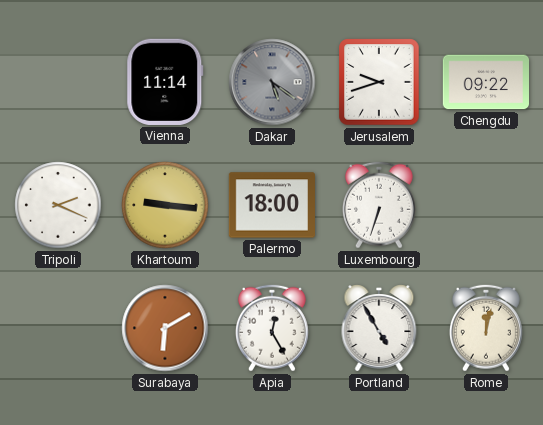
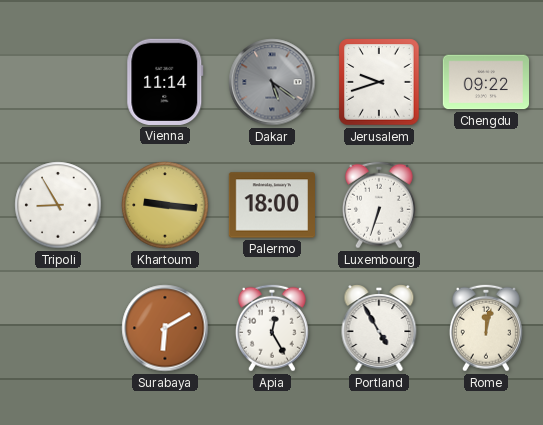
Tripoli: 2:19 -> 8:55 (58, 205)
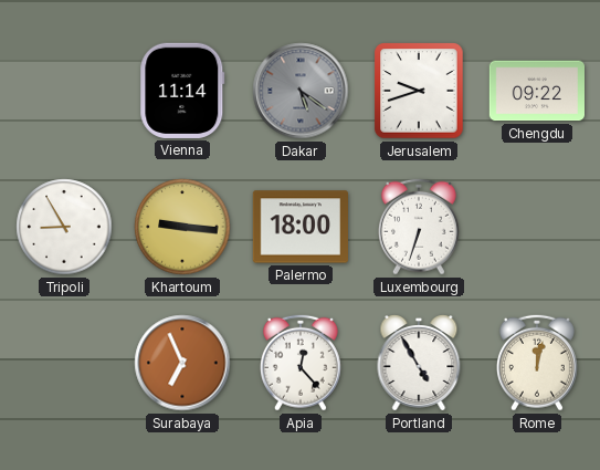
Surabaya: 6:10 -> 6:56 (182, 363)
Apia: 12:25 -> 12:23 (301, 363)
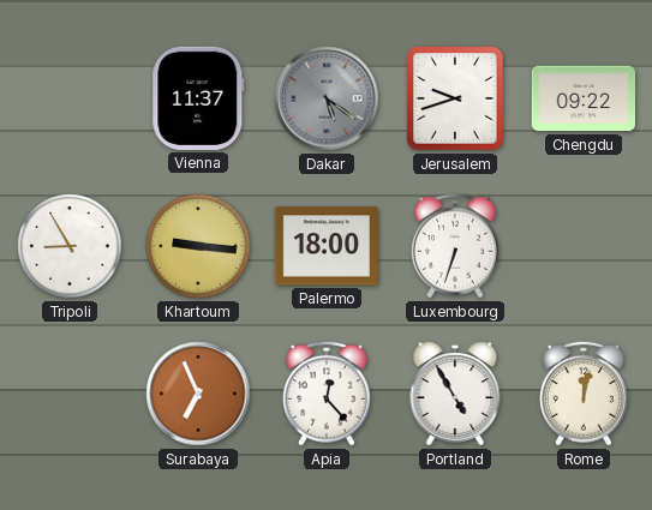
Vienna: 11:14 -> 11:37 (198, 98)
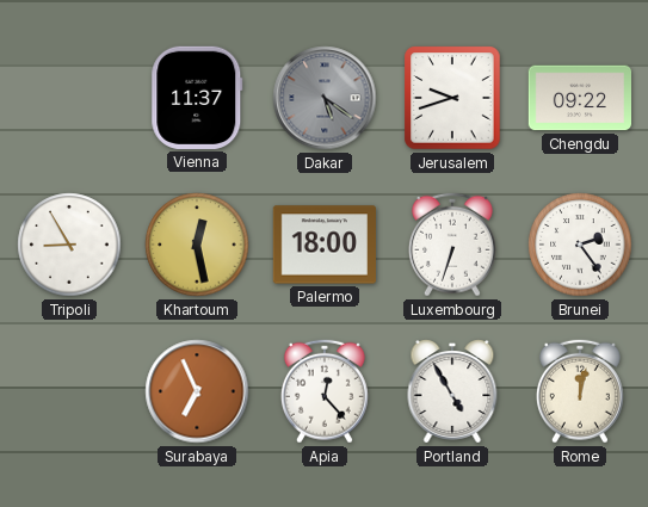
Khartoum: 9:16 -> 12:28 (197, 245)
Brunei: none -> 2:24 (580, 245)
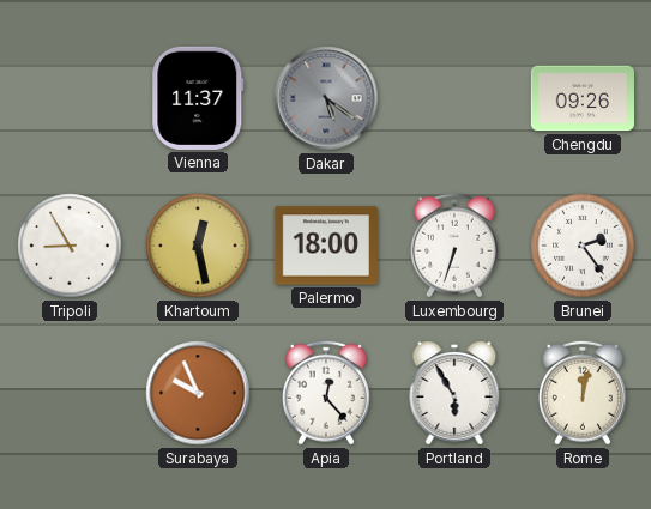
Jerusalem: 9:42 -> none (452, 98)
Chengdu: 09:22 -> 09:26 (581, 98)
Surabaya: 6:56 -> 9:56 (198, 393)
Portland: 4:55 -> 5:55 (454, 393)
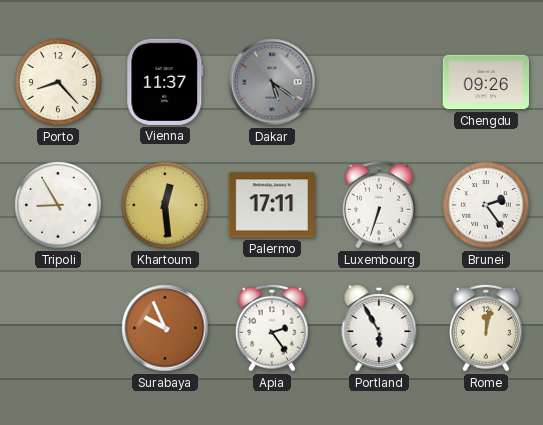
Porto: none -> 8:23 (58, 82)
Khartoum: 12:28 -> 12:29 (165, 205)
Palermo: 18:00 -> 17:11 (271, 205)
Apia: 12:23 -> 2:24 (272, 328)
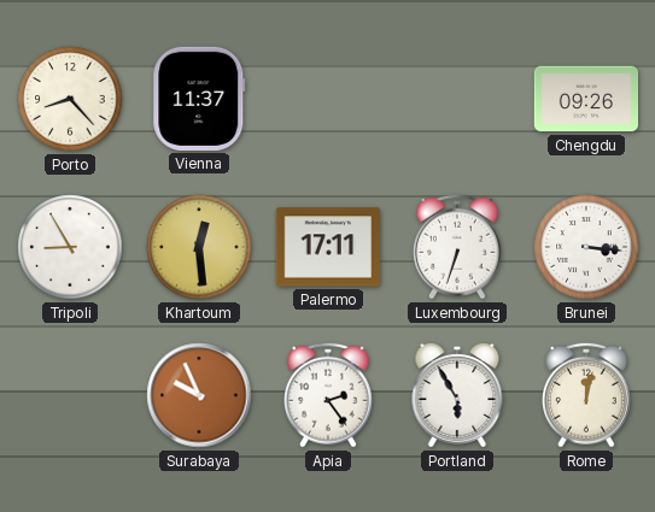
Dakar: 5:21 -> none (272, 82)
Brunei: 2:24 -> 3:16 (586, 247)
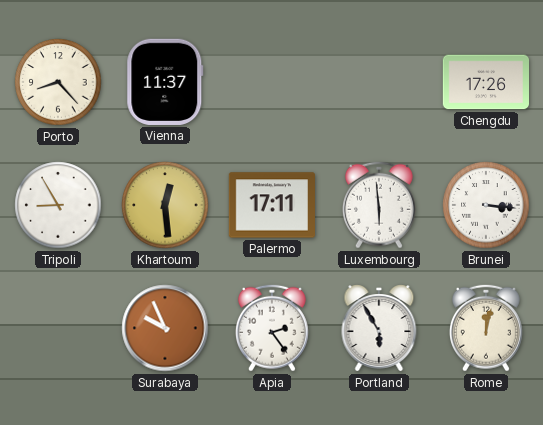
Chengdu: 09:26 -> 17:26 (485, 82)
Luxembourg: 6:33 -> 5:59 (379, 205)
